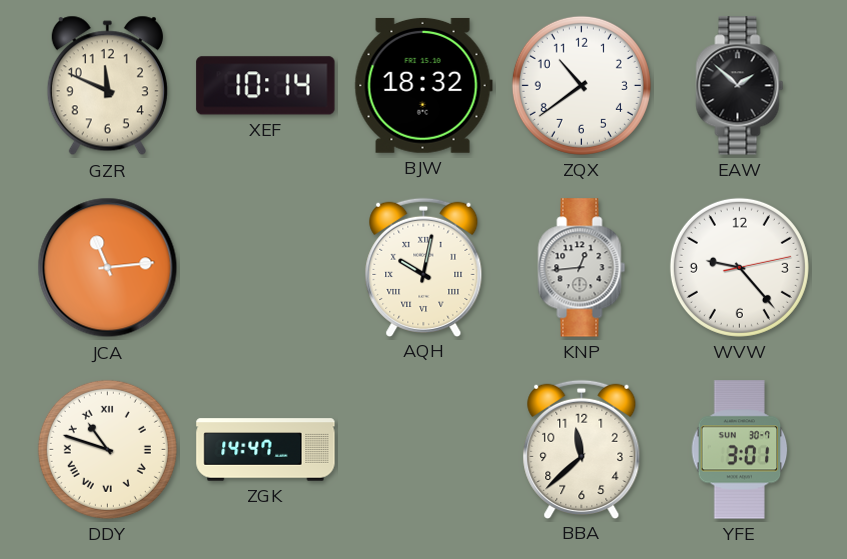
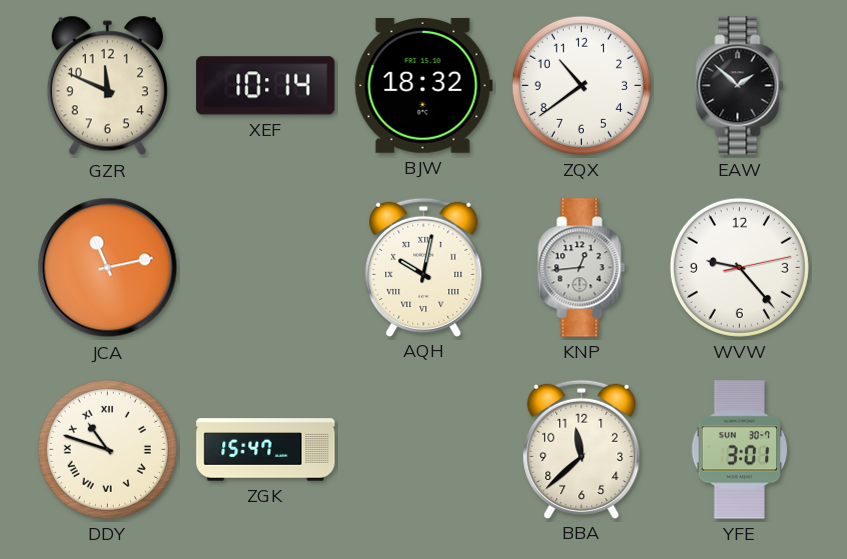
JCA: 11:14 -> 11:13 (108, 268)
ZGK: 14:47 -> 15:47 (266, 450)
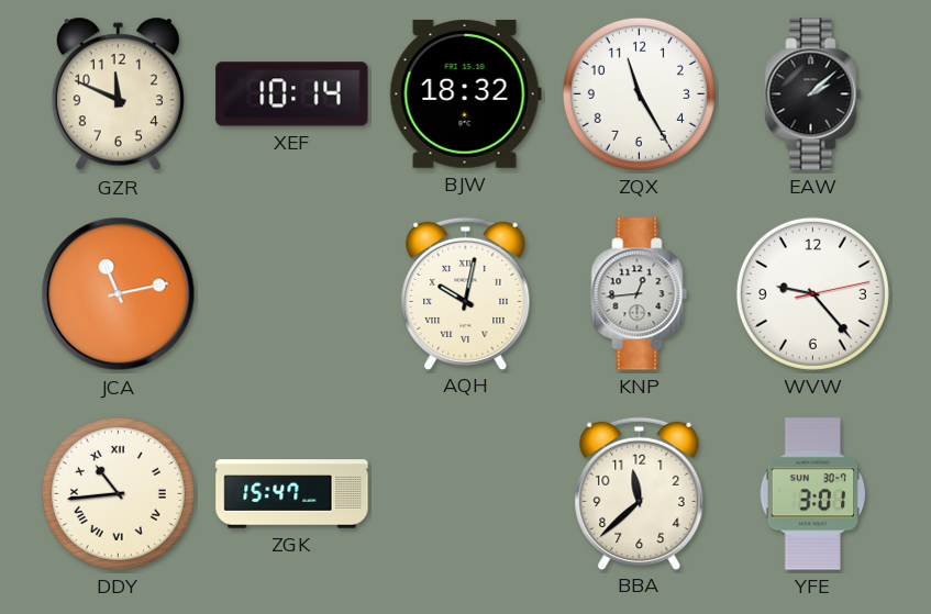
ZQX: 10:39 -> 11:25 (639, 93)
EAW: 1:52 -> 2:08 (813, 94)
DDY: 10:48 -> 10:44 (118, 493)
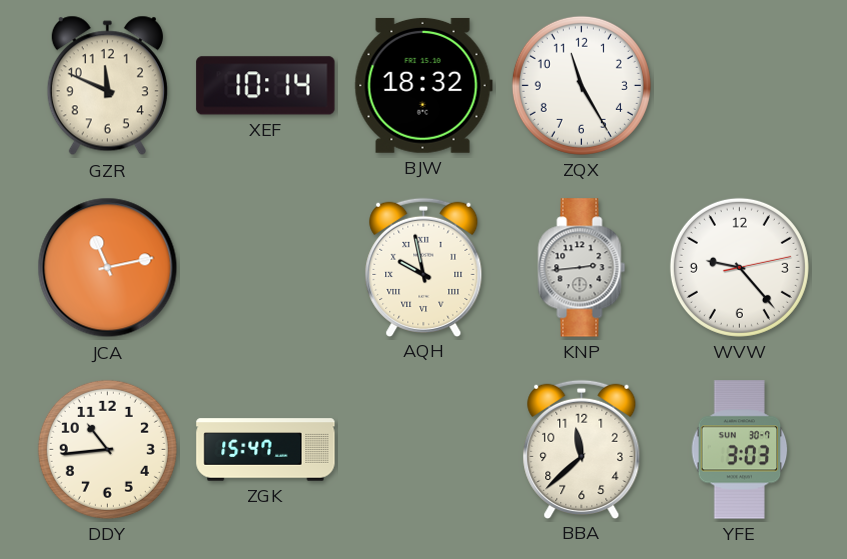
EAW: 2:08 -> none (813, 94)
AQH: 10:02 -> 9:58 (424, 267)
KNP: 12:44 -> 2:44 (582, 268)
DDY numerals: Roman -> Arabic (107, 449)
YFE: 3:01 -> 3:03 (740, 450)
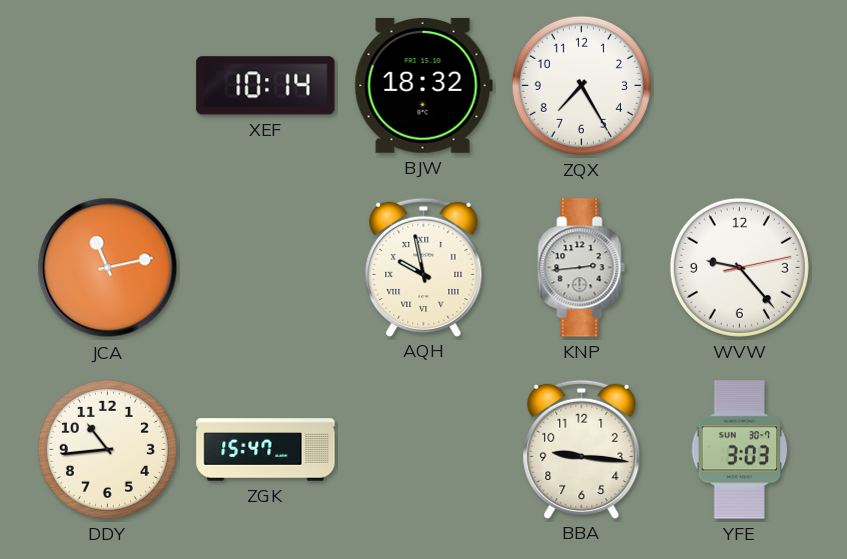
GZR: 11:49 -> none (107, 86)
ZQX: 11:25 -> 7:25 (581, 85)
BBA: 11:38 -> 9:16 (582, 449)
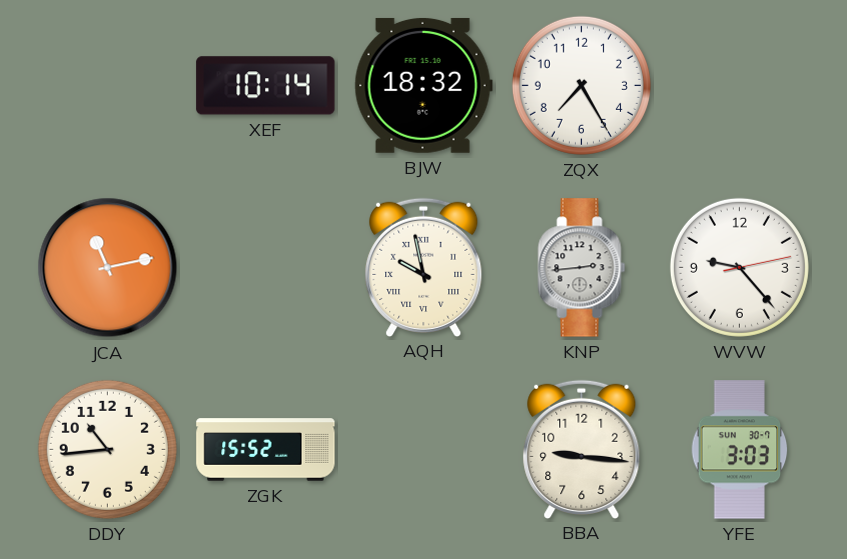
ZGK: 15:47 -> 15:52 (266, 450)
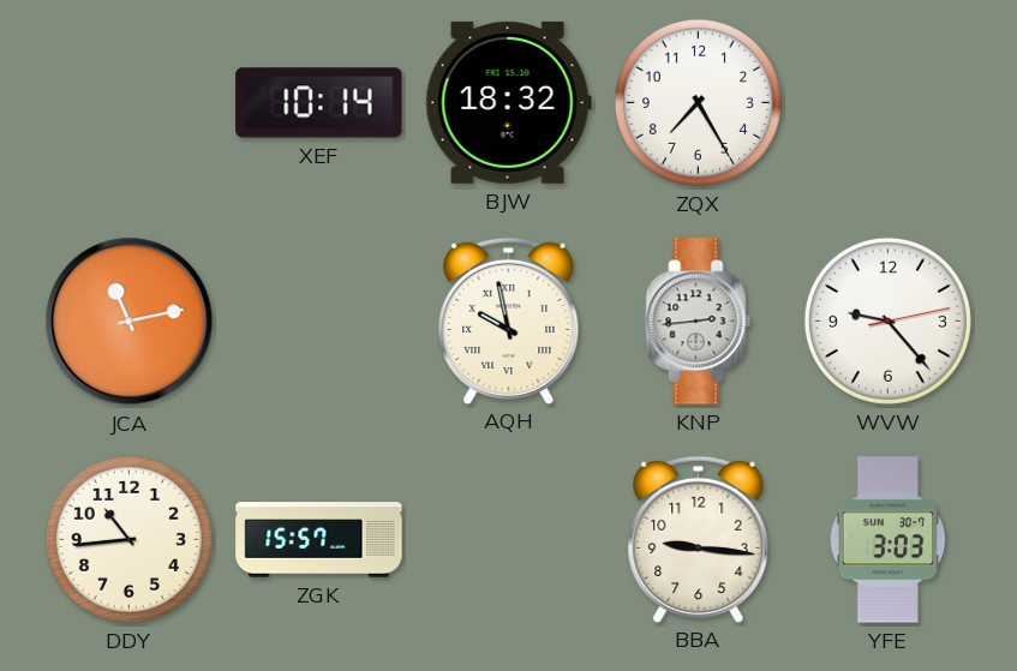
ZGK: 15:52 -> 15:57 (319, 540)
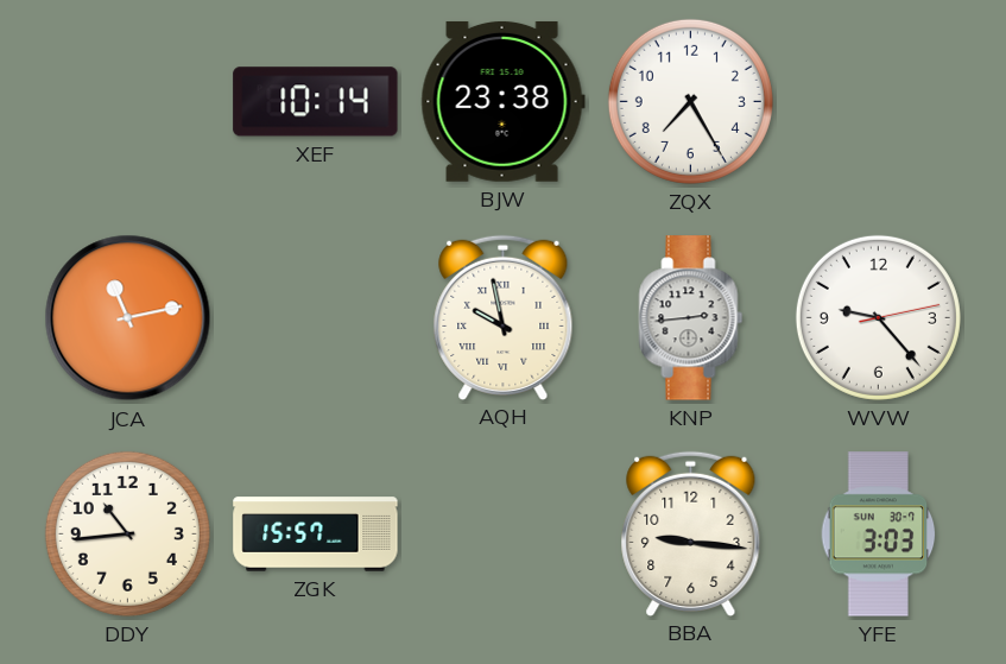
BJW: 18:32 -> 23:38 (502, 101)
